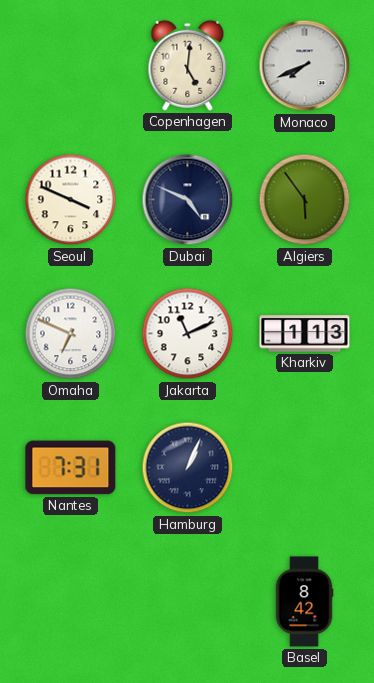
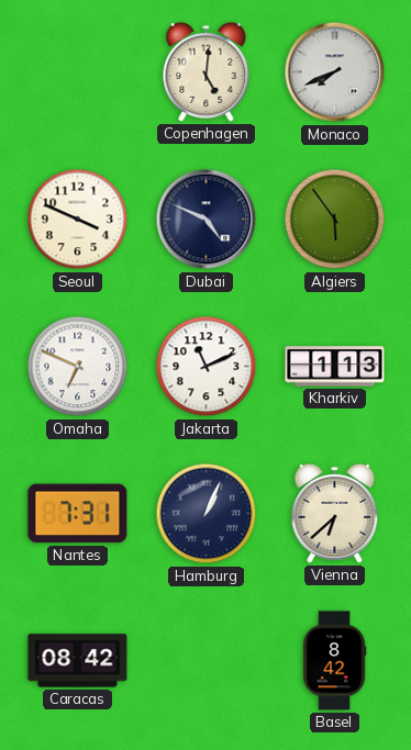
Vienna: none -> 6:38 (335, 513)
Caracas: none -> 08:42 (78, 661)
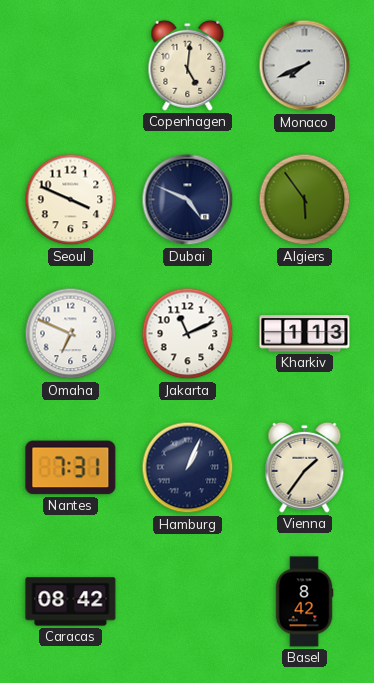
Vienna: 6:38 -> 1:36 (305, 467)
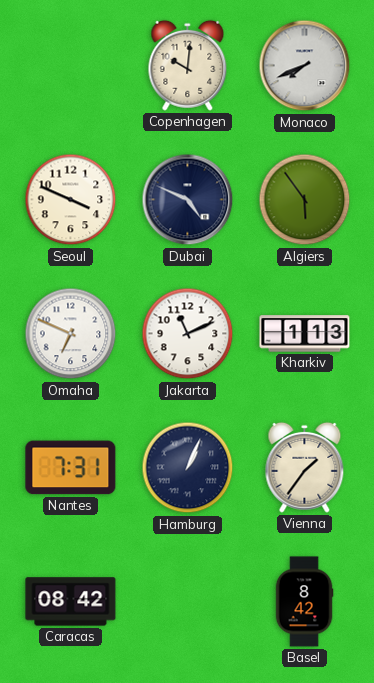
Copenhagen: 5:01 -> 10:01 (188, 65)
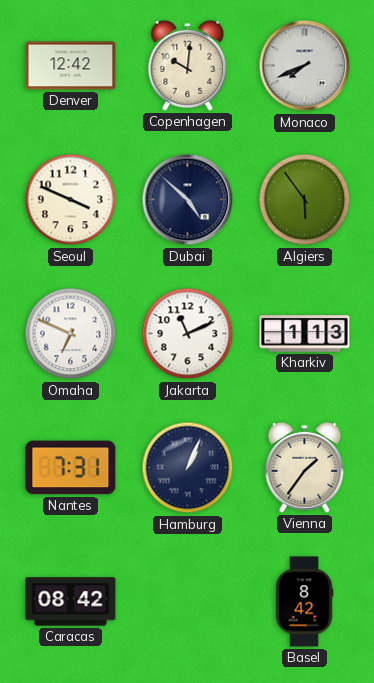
Denver: none -> 12:42 (71, 66)
Dubai: 4:49 -> 4:52 (188, 200)
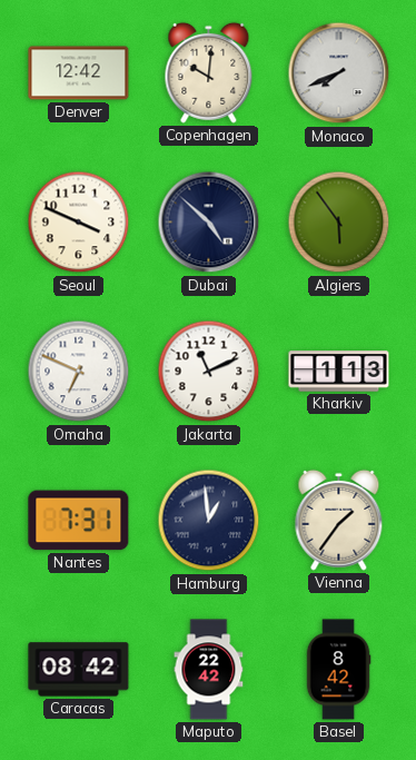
Hamburg: 1:04 -> 12:59 (209, 521)
Maputo: none -> 22:42 (209, 670)
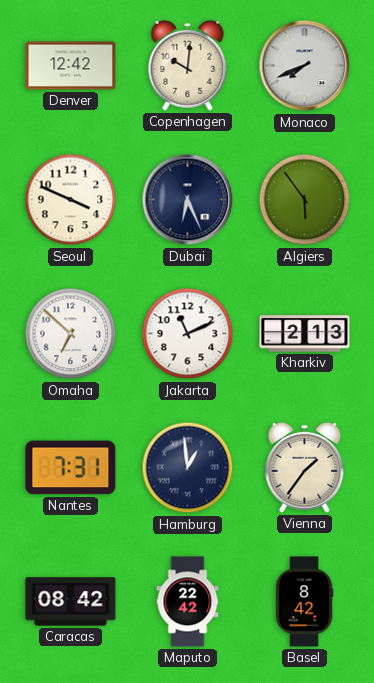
Dubai: 4:52 -> 6:26 (188, 200)
Omaha: 6:49 -> 6:52 (71, 334)
Kharkiv: 1:13 -> 2:13 (305, 334)
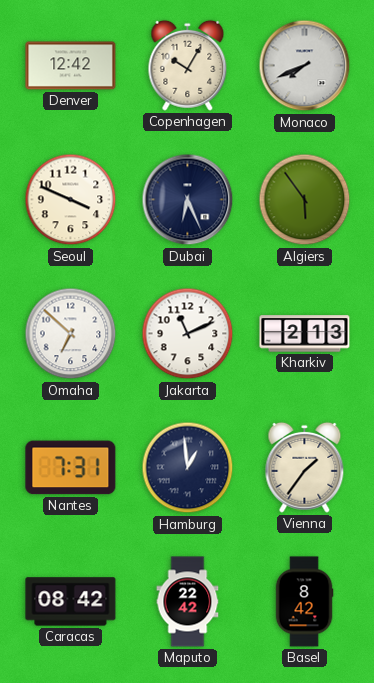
Copenhagen: 10:01 -> 10:05 (188, 65)
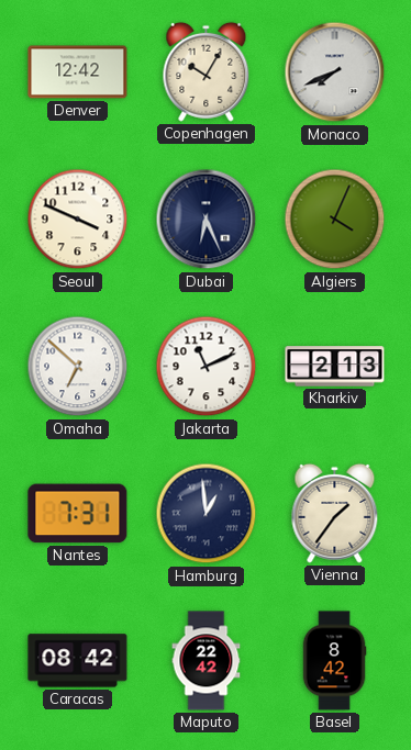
Algiers: 5:54 -> 4:04 (335, 220)
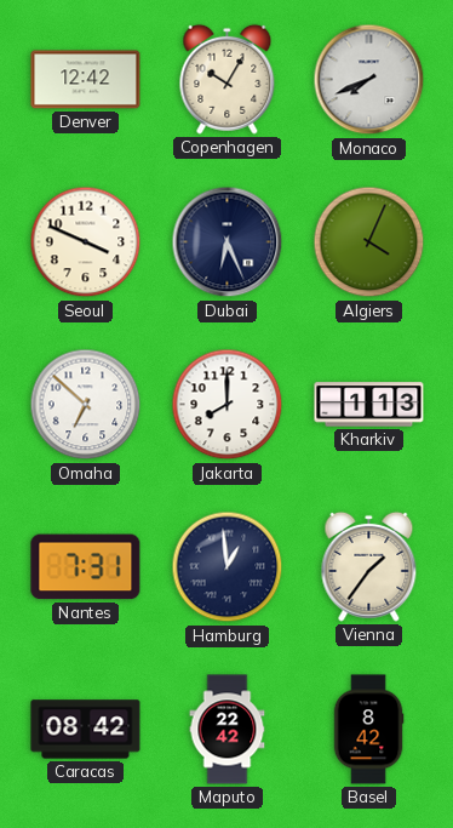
Jakarta: 11:11 -> 8:00 (228, 405)
Kharkiv: 2:13 -> 1:13 (369, 405)
